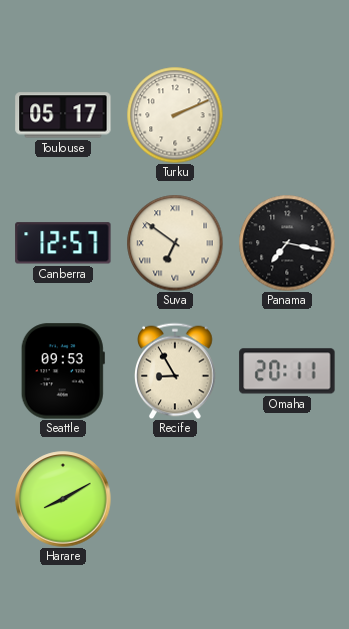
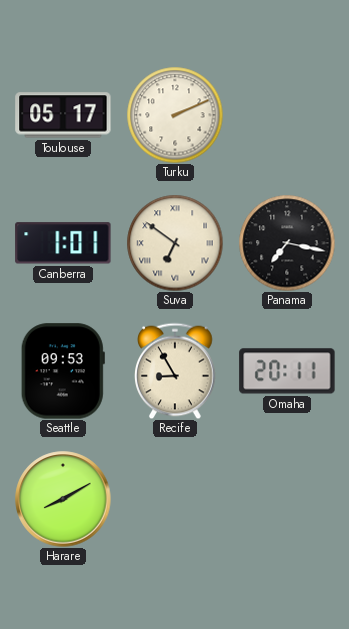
Canberra: 12:57 -> 1:01 (63, 243)
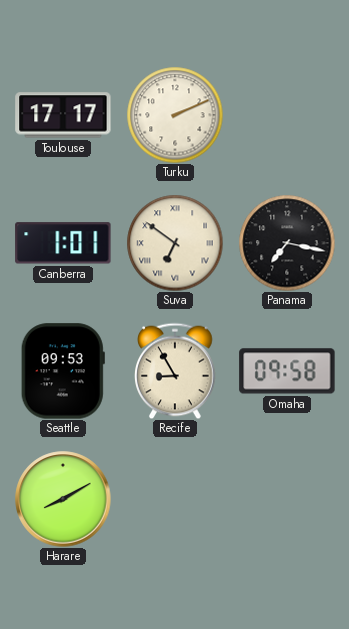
Toulouse: 05:17 -> 17:17 (63, 115)
Omaha: 20:11 -> 09:58 (287, 371)
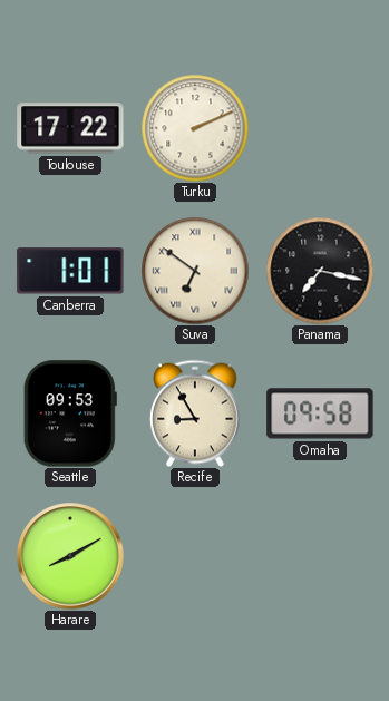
Toulouse: 17:17 -> 17:22 (70, 128)
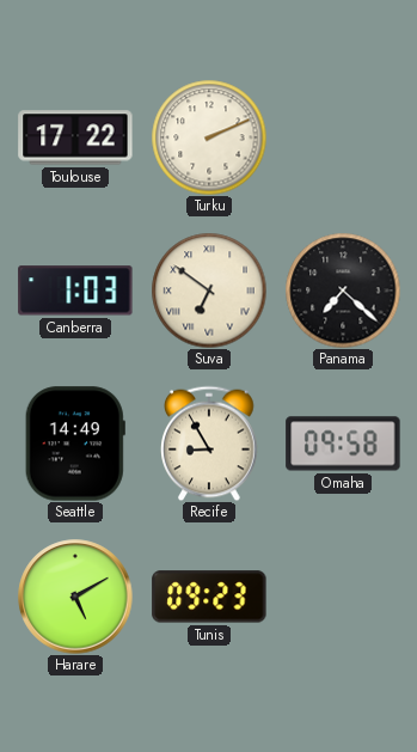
Canberra: 1:01 -> 1:03 (75, 291)
Panama: 7:17 -> 7:22 (343, 291)
Seattle: 09:53 -> 14:49 (75, 444)
Harare: 8:10 -> 5:10 (75, 597)
Tunis: none -> 09:23 (209, 597)
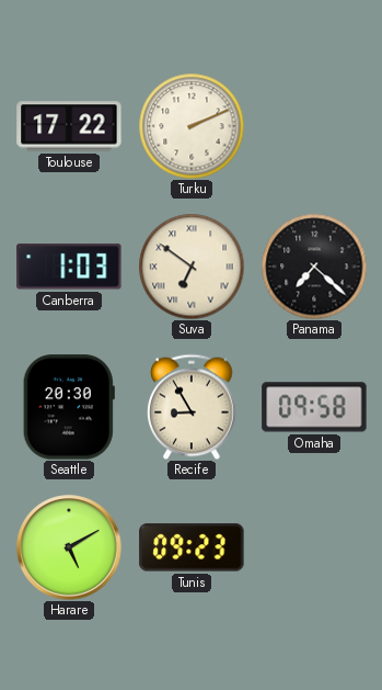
Seattle: 14:49 -> 20:30 (69, 407)
